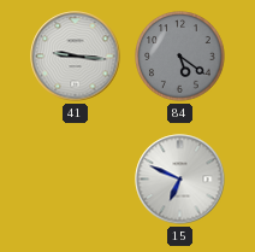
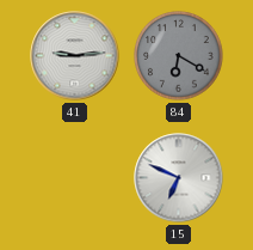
41: 9:16 -> 9:14 (75, 56)
84: 5:21 -> 6:20 (179, 56)
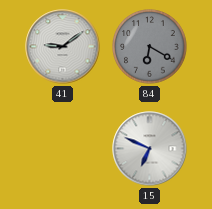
41: 9:14 -> 9:09 (63, 47)
